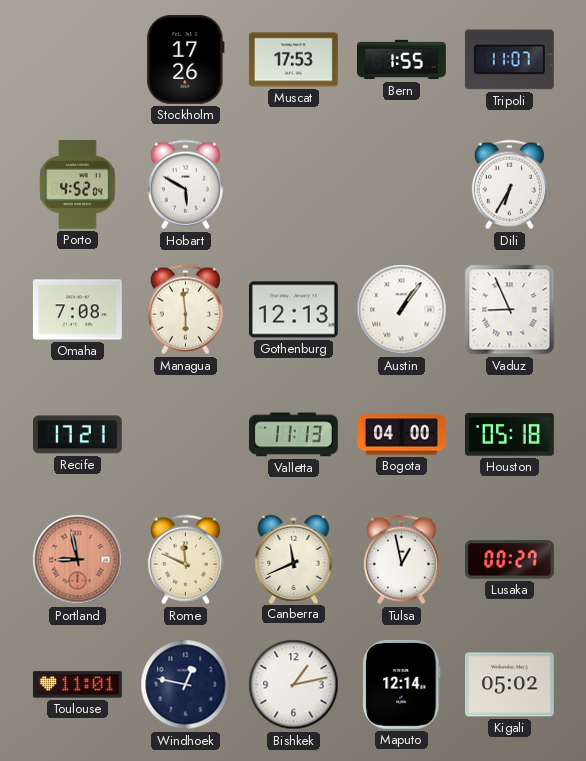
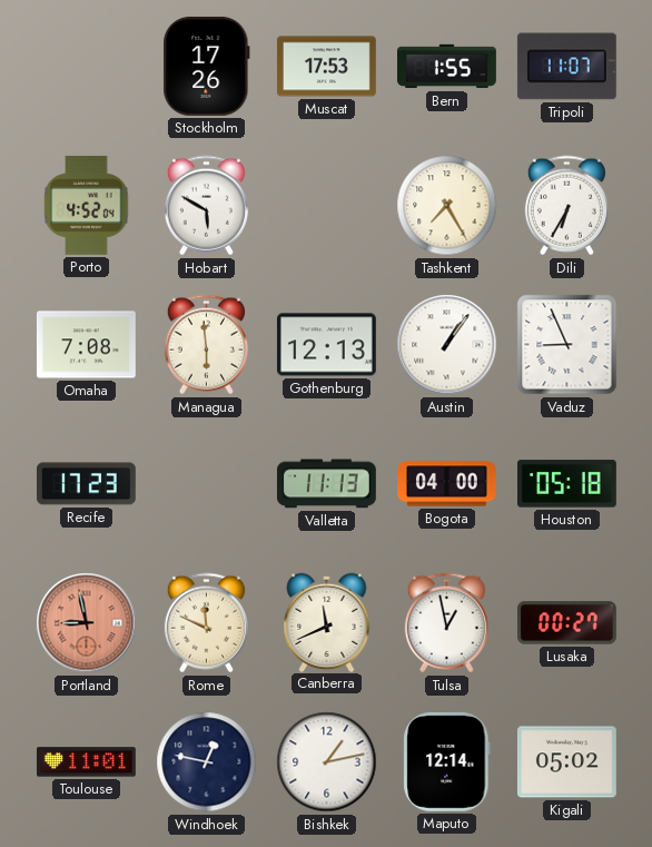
Tashkent: none -> 7:25 (447, 206)
Recife: 17:21 -> 17:23 (86, 484)
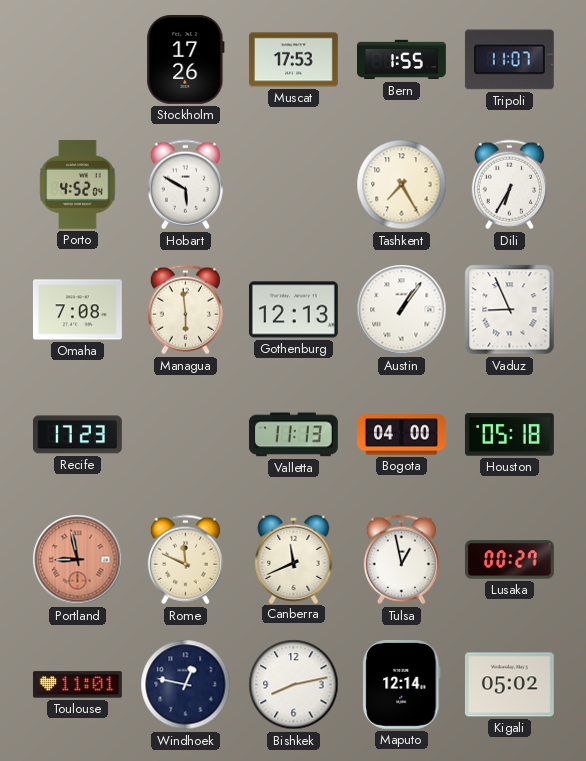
Bishkek: 1:13 -> 8:13 (294, 685)
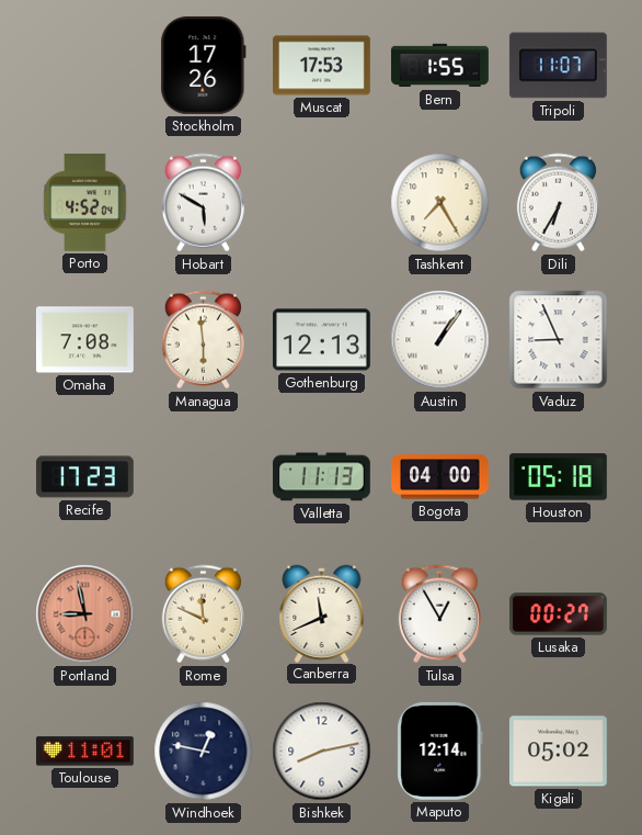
Tulsa: 12:58 -> 12:55 (439, 614)
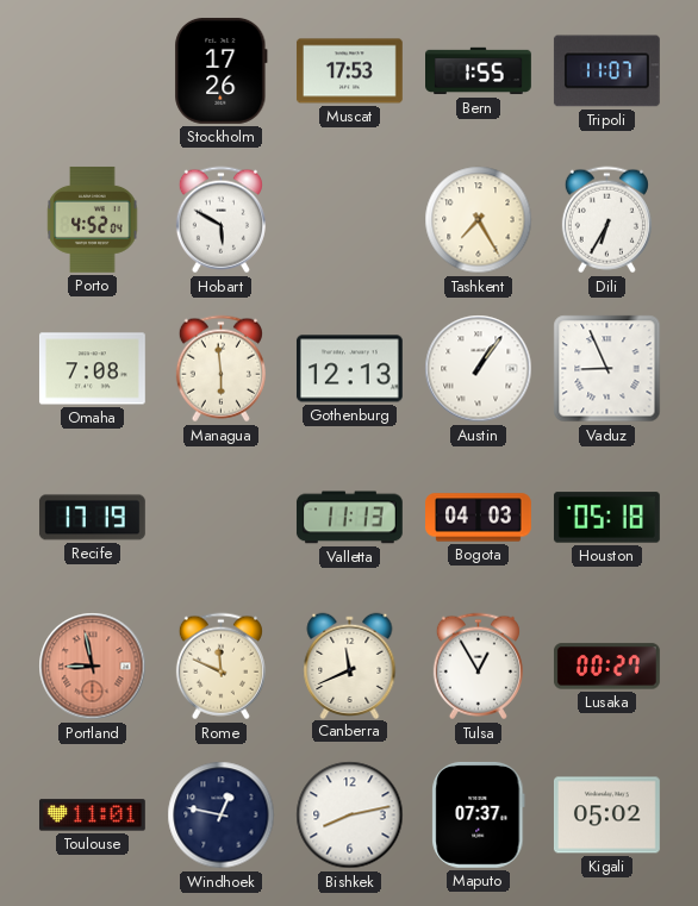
Recife: 17:23 -> 17:19 (92, 518)
Bogota: 04:00 -> 04:03 (479, 518)
Maputo: 12:14 -> 07:37 (479, 814)
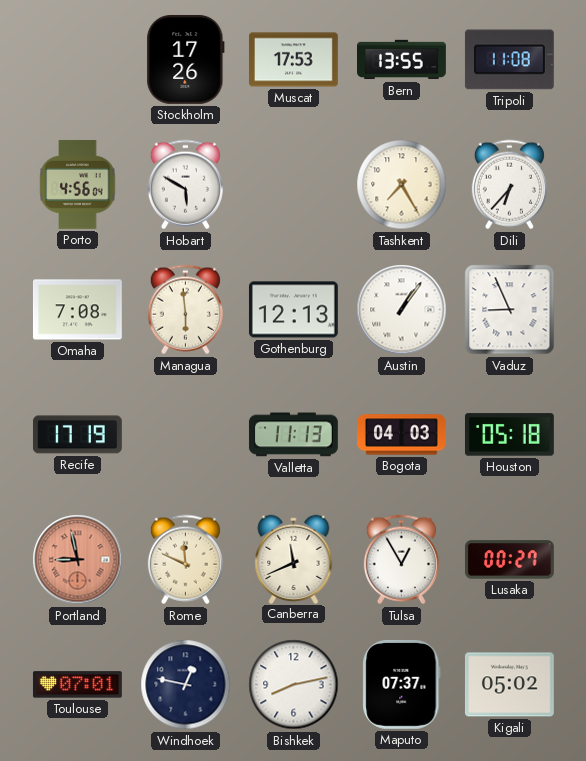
Bern: 1:55 -> 13:55 (402, 60)
Tripoli: 11:07 -> 11:08 (509, 60)
Porto: 4:52 -> 4:56 (78, 184)
Dili: 6:35 -> 6:37 (509, 185)
Toulouse: 11:01 -> 07:01 (77, 685)
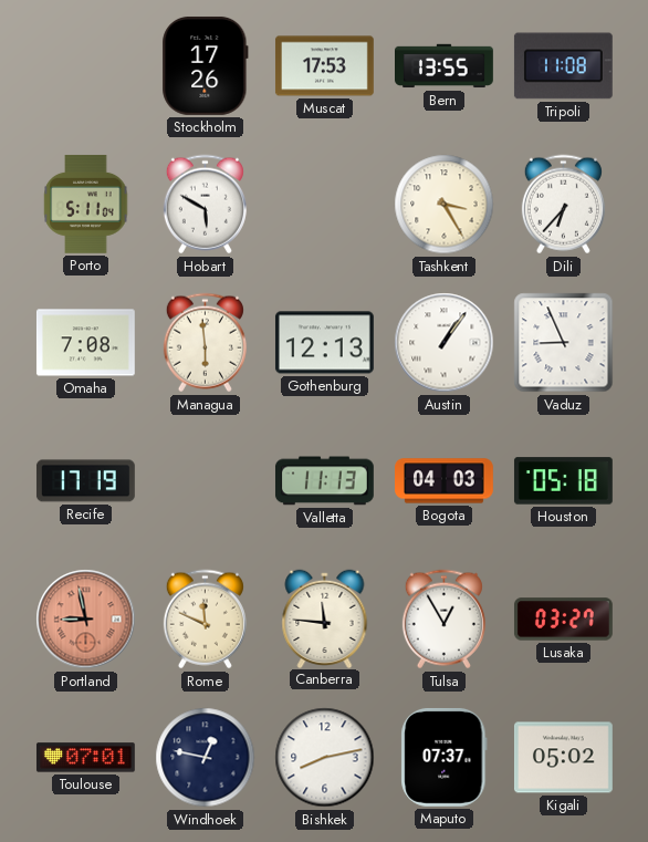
Porto: 4:56 -> 5:11 (86, 204)
Tashkent: 7:25 -> 3:25 (445, 205)
Canberra: 11:41 -> 11:46 (325, 618)
Lusaka: 00:27 -> 03:27 (563, 620)
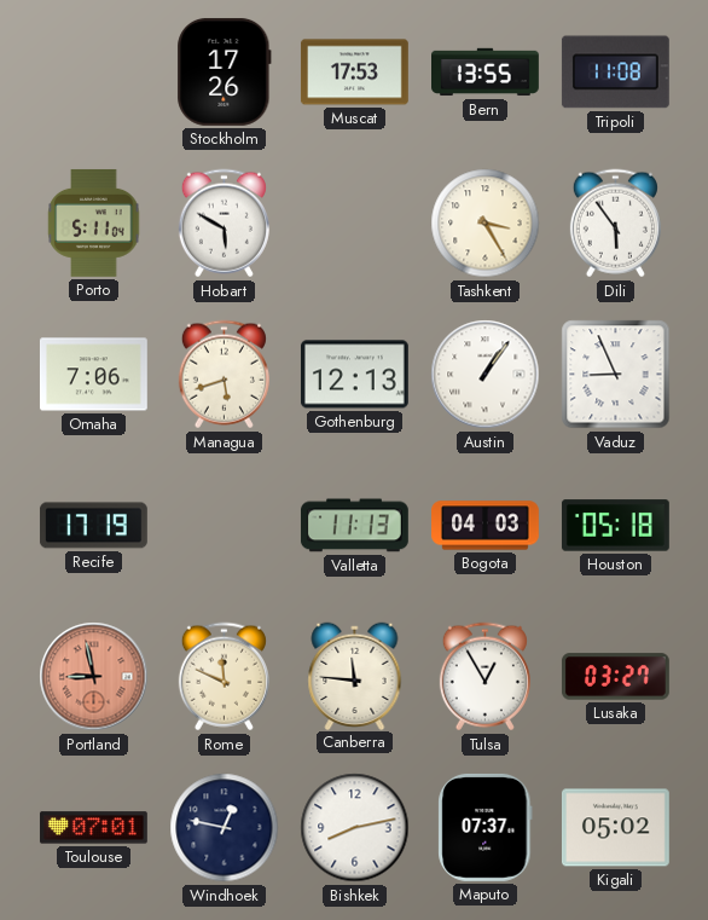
Dili: 6:37 -> 5:54 (615, 224)
Omaha: 7:08 -> 7:06 (93, 375)
Managua: 5:59 -> 5:42 (224, 375)
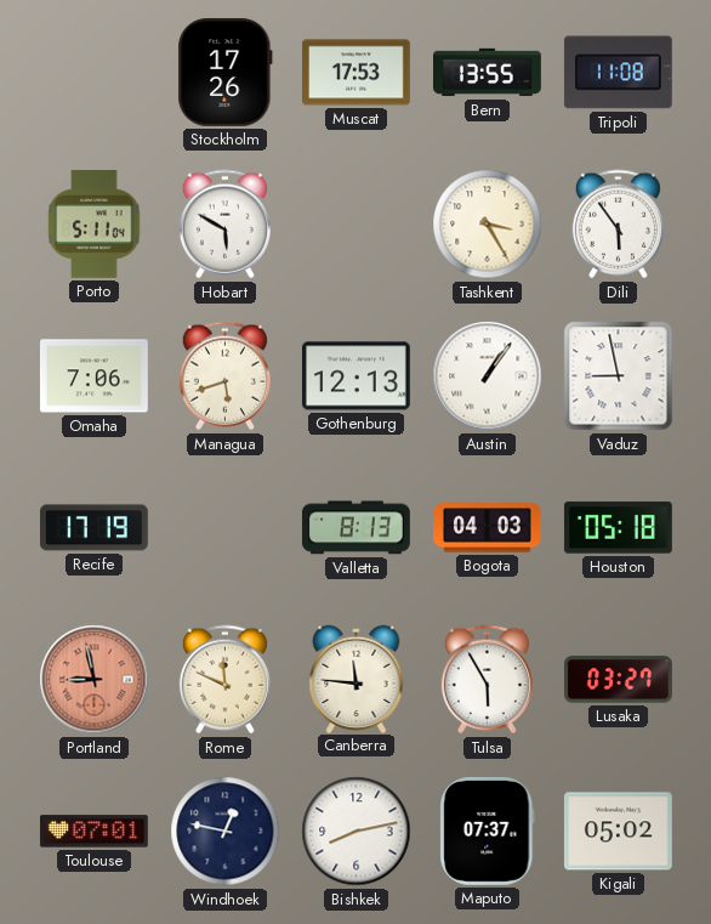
Vaduz: 8:56 -> 8:58 (619, 376)
Valletta: 11:13 -> 8:13 (355, 528)
Tulsa: 12:55 -> 5:55 (487, 680)
